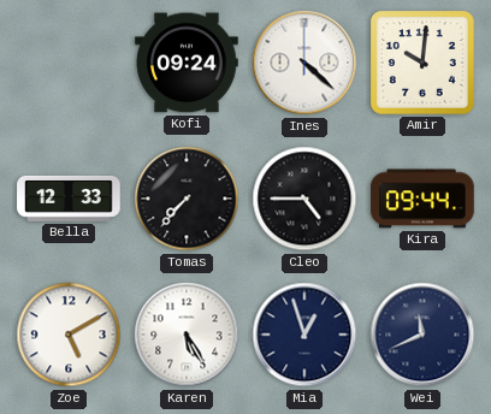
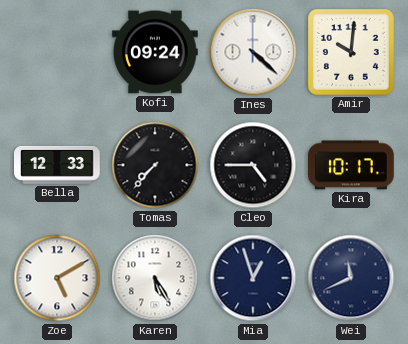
Kira: 09:44 -> 10:17 (351, 165)
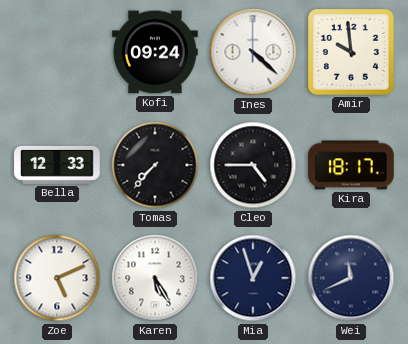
Amir: 10:01 -> 9:59 (352, 53)
Kira: 10:17 -> 18:17 (351, 165)
Zoe: 5:10 -> 5:11 (57, 278)
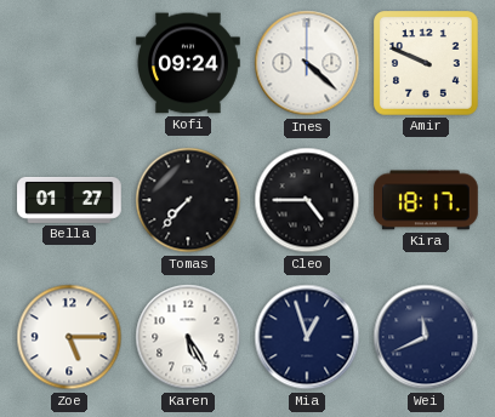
Amir: 9:59 -> 9:49 (427, 64)
Bella: 12:33 -> 01:27 (69, 200)
Zoe: 5:11 -> 5:15 (69, 337)
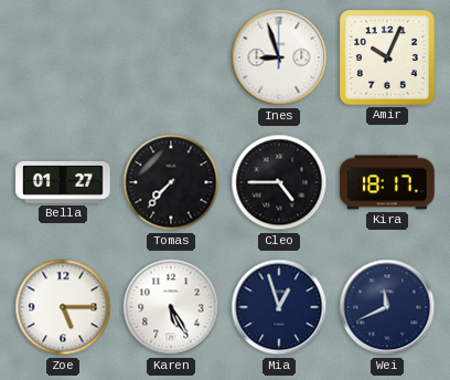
Kofi: 09:24 -> none (188, 63)
Ines: 4:22 -> 8:57 (279, 57)
Amir: 9:49 -> 10:04 (388, 59)
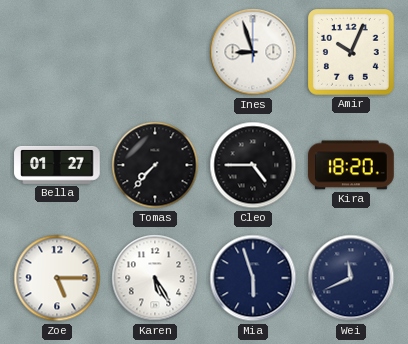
Kira: 18:17 -> 18:20 (351, 165)
Mia: 12:57 -> 5:57 (253, 278)
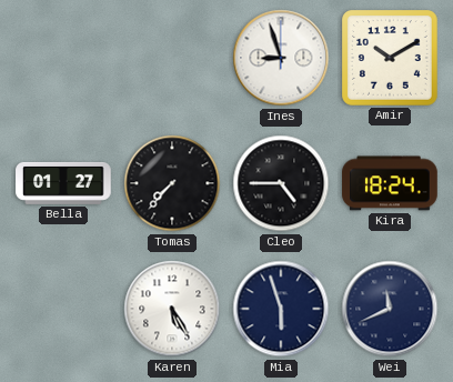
Amir: 10:04 -> 10:10 (391, 59)
Kira: 18:20 -> 18:24 (390, 183)
Zoe: 5:15 -> none (57, 278)
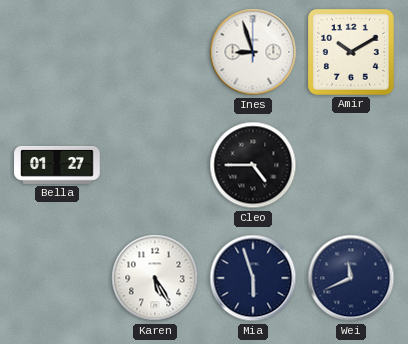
Tomas: 7:37 -> none (172, 183)
Kira: 18:24 -> none (390, 183)
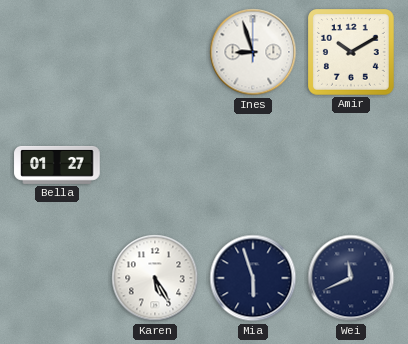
Cleo: 4:45 -> none (253, 165)
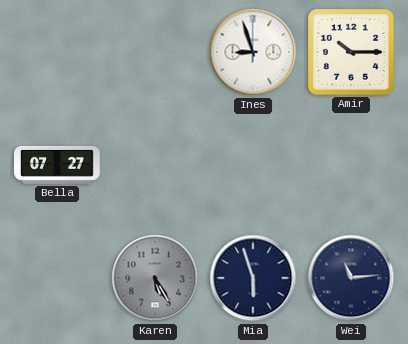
Amir: 10:10 -> 10:15 (352, 53)
Bella: 01:27 -> 07:27 (57, 165)
Karen dial: white -> grey (155, 278)
Wei: 11:41 -> 11:14 (351, 278)
